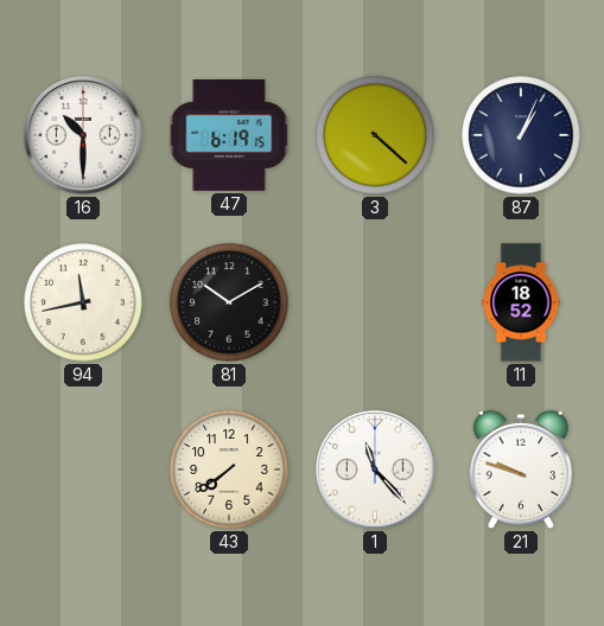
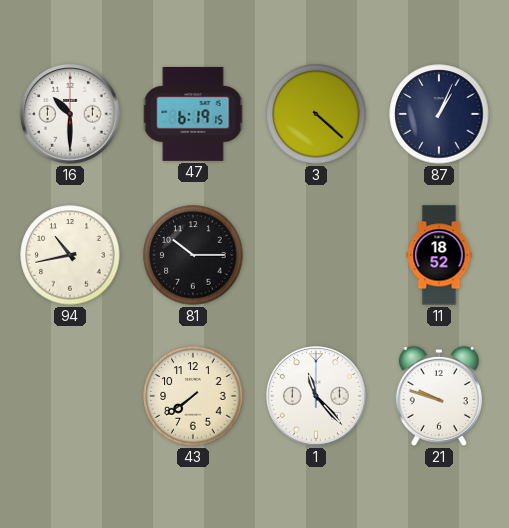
94: 11:43 -> 10:43 (70, 255)
81: 10:10 -> 10:15 (193, 255)
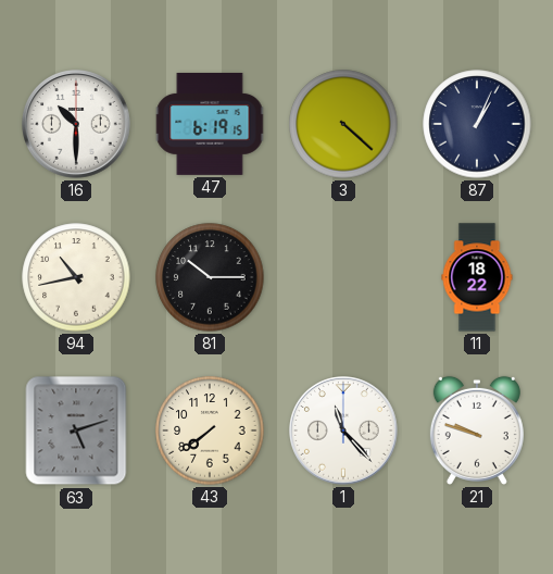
11: 18:52 -> 18:22 (477, 277)
63: none -> 5:12 (76, 430)
